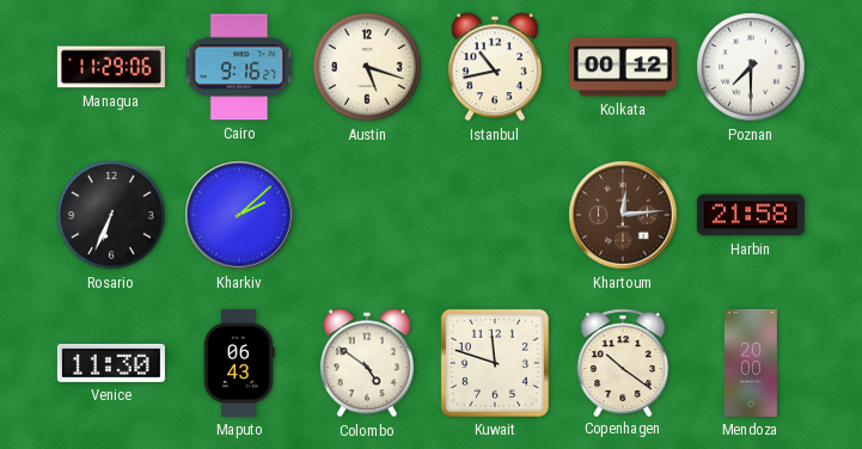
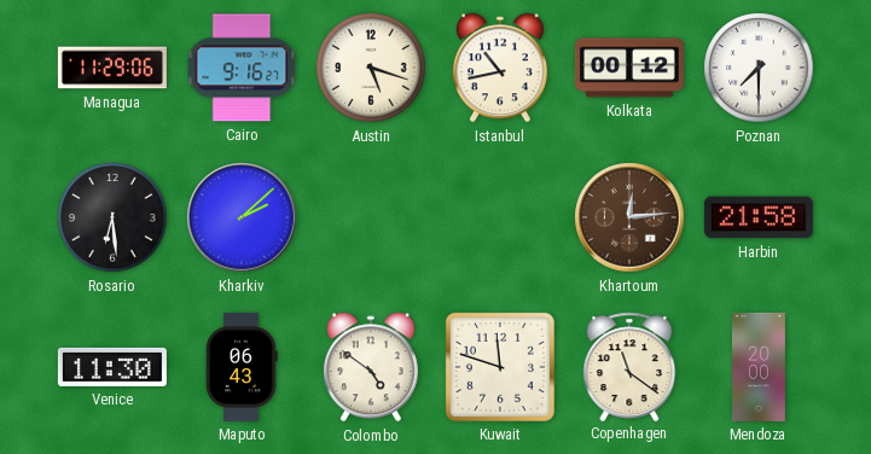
Rosario: 6:34 -> 6:29 (112, 217)
Copenhagen: 10:21 -> 11:21 (629, 366)
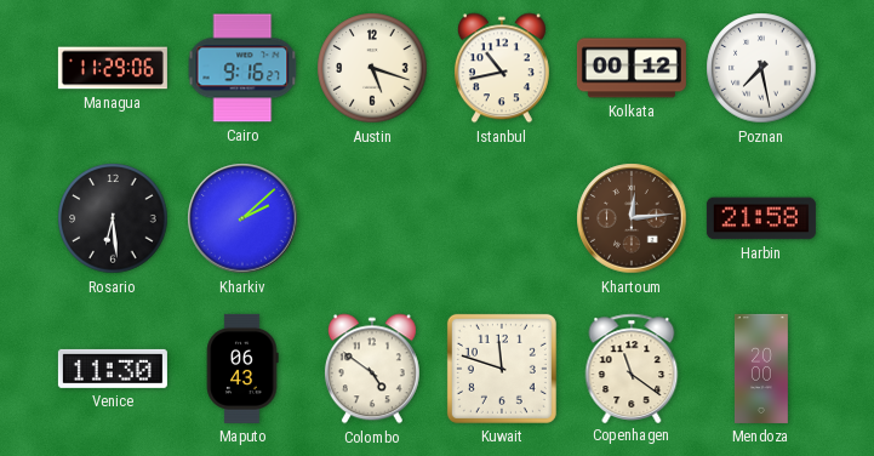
Poznan: 7:30 -> 7:28 (761, 68)
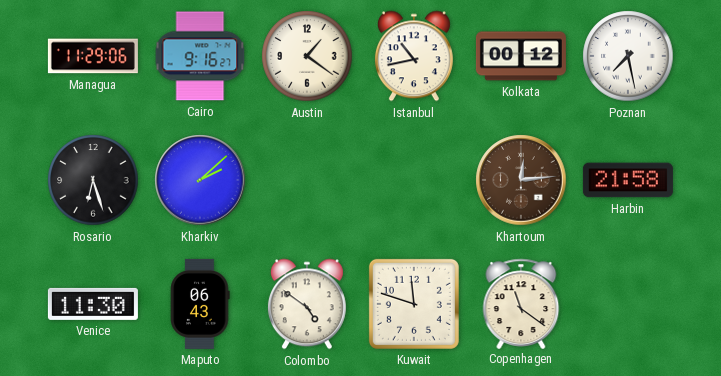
Austin: 5:18 -> 1:21 (307, 56)
Rosario: 6:29 -> 6:27 (93, 180)
Mendoza: 20:00 -> none (761, 369)
